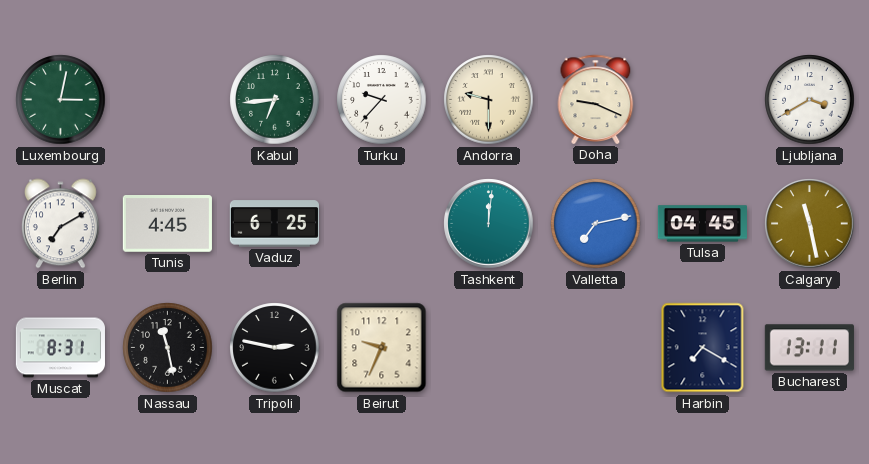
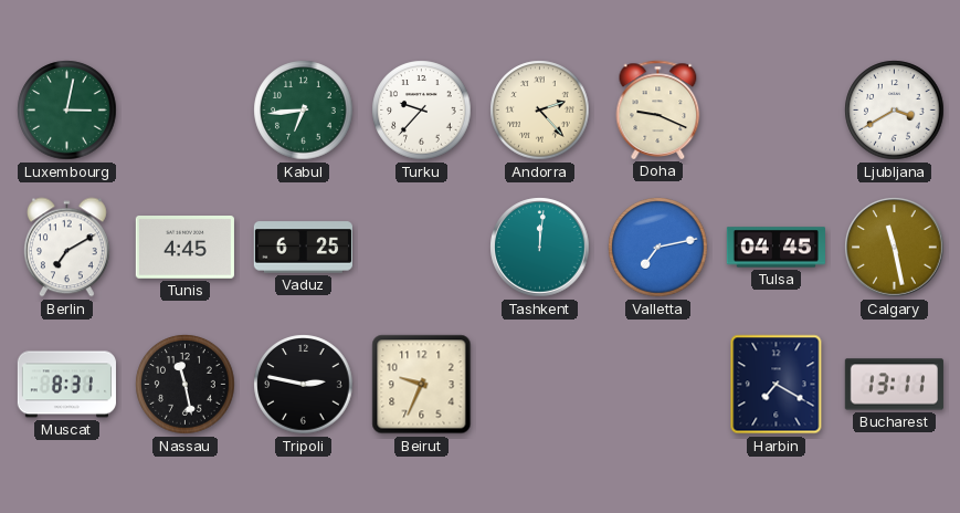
Andorra: 9:30 -> 2:23 (540, 111)
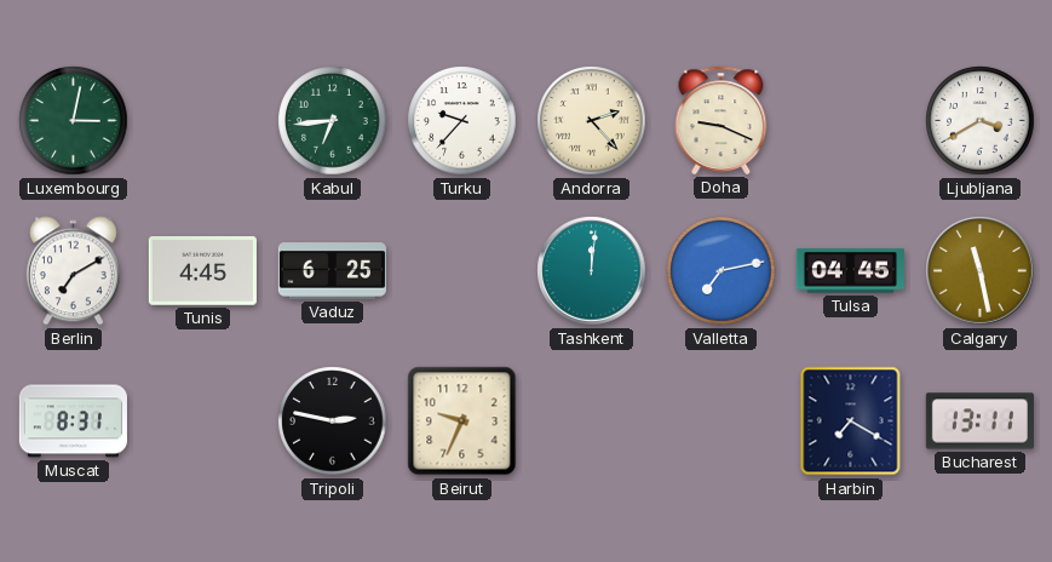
Nassau: 11:28 -> none (186, 385)
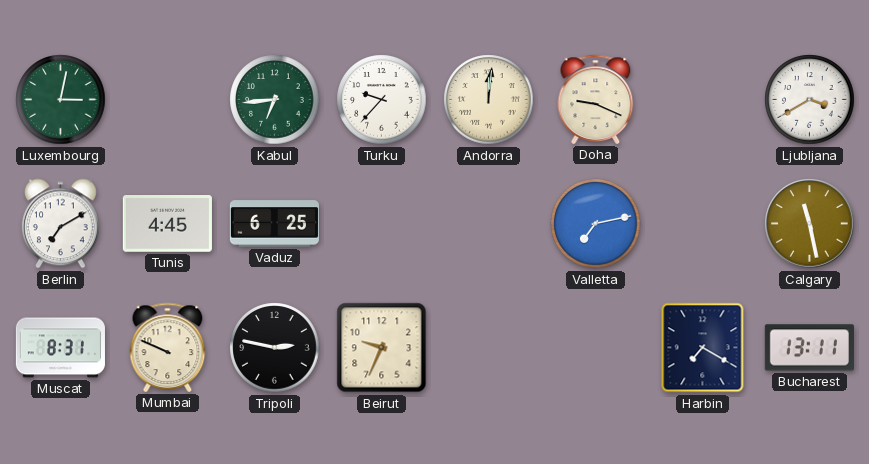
Andorra: 2:23 -> 12:01 (489, 100)
Tashkent: 12:01 -> none (592, 271)
Tulsa: 04:45 -> none (850, 271)
Mumbai: none -> 9:49 (168, 347)
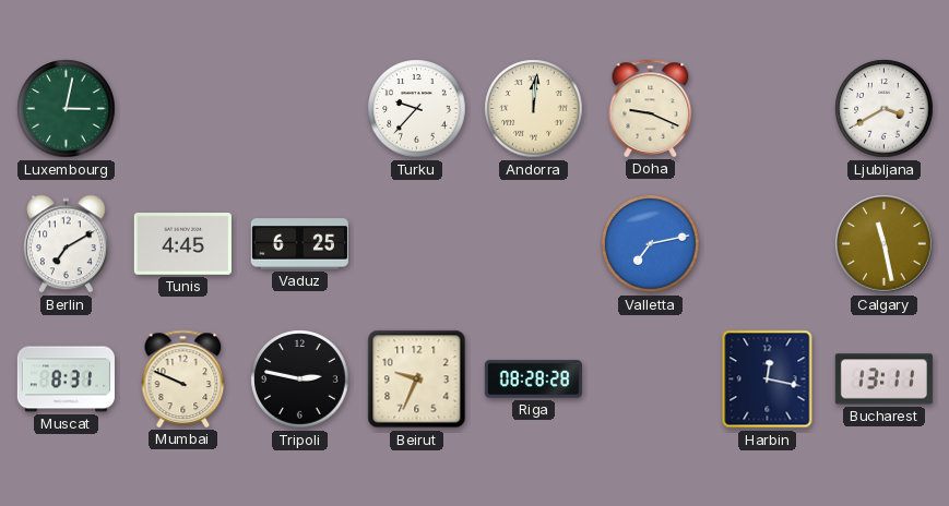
Kabul: 6:44 -> none (275, 100)
Riga: none -> 08:28 (533, 379)
Harbin: 7:20 -> 12:17 (768, 379)
